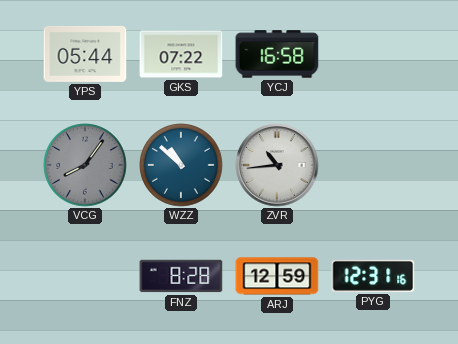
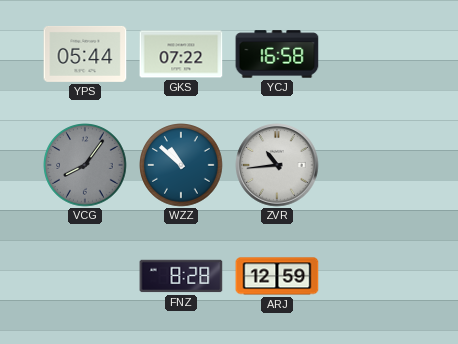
PYG: 12:31 -> none (373, 276)
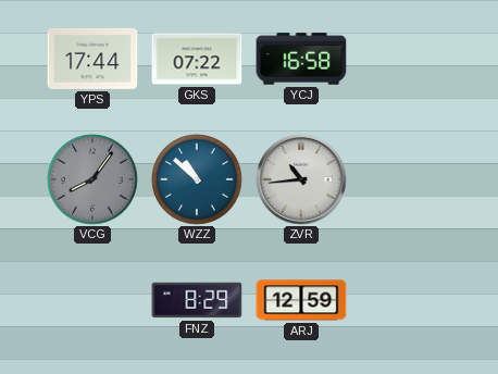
YPS: 05:44 -> 17:44 (92, 59)
FNZ: 8:28 -> 8:29 (197, 300)
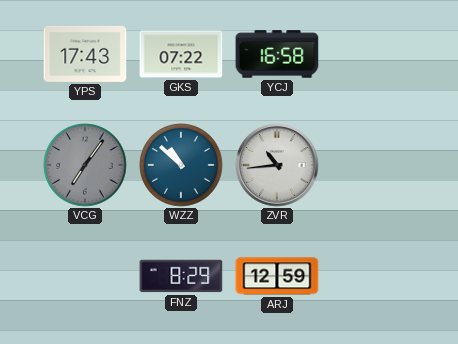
YPS: 17:44 -> 17:43 (85, 54)
VCG: 8:06 -> 7:06 (85, 165)
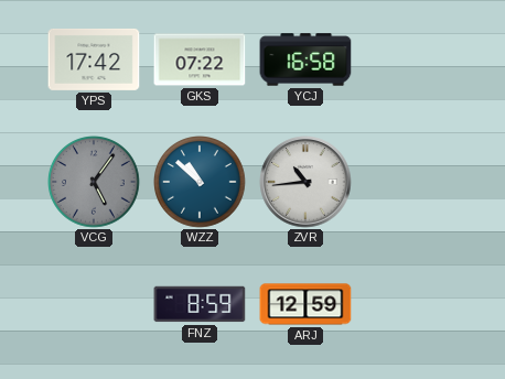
YPS: 17:43 -> 17:42 (94, 59)
VCG: 7:06 -> 5:06 (94, 182)
FNZ: 8:29 -> 8:59 (200, 304)
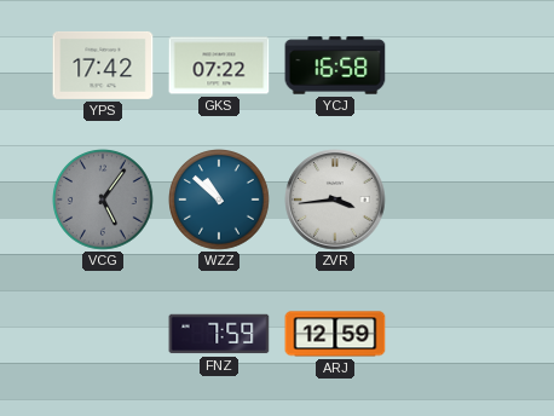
ZVR: 10:44 -> 3:44 (335, 200)
FNZ: 8:59 -> 7:59 (219, 334)
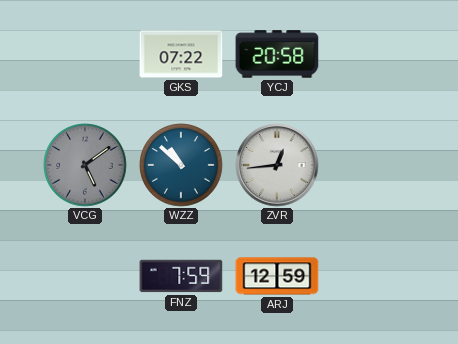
YPS: 17:42 -> none (103, 65)
YCJ: 16:58 -> 20:58 (277, 54)
VCG: 5:06 -> 5:09 (85, 165)
ZVR: 3:44 -> 12:44 (277, 165)
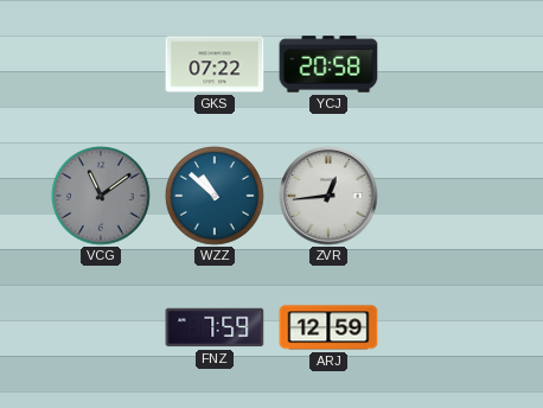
VCG: 5:09 -> 11:09 (101, 196)
